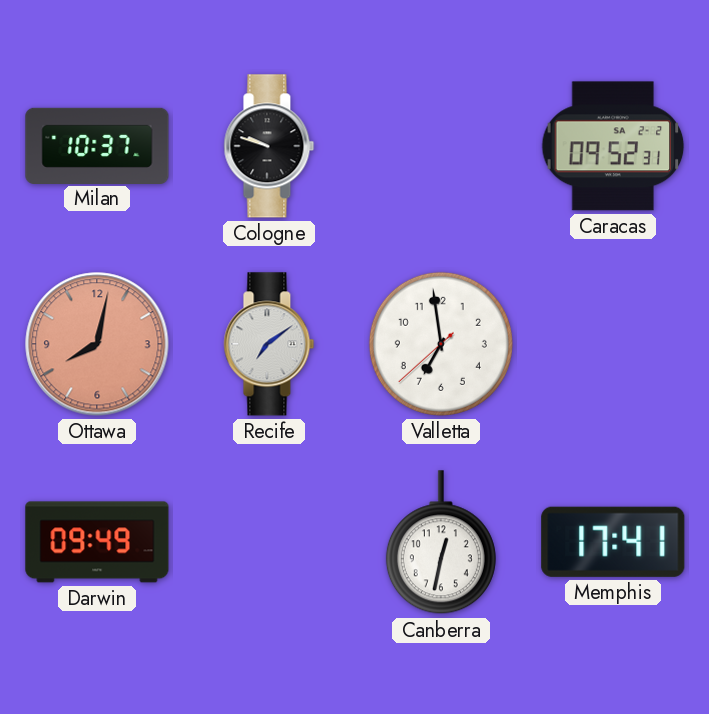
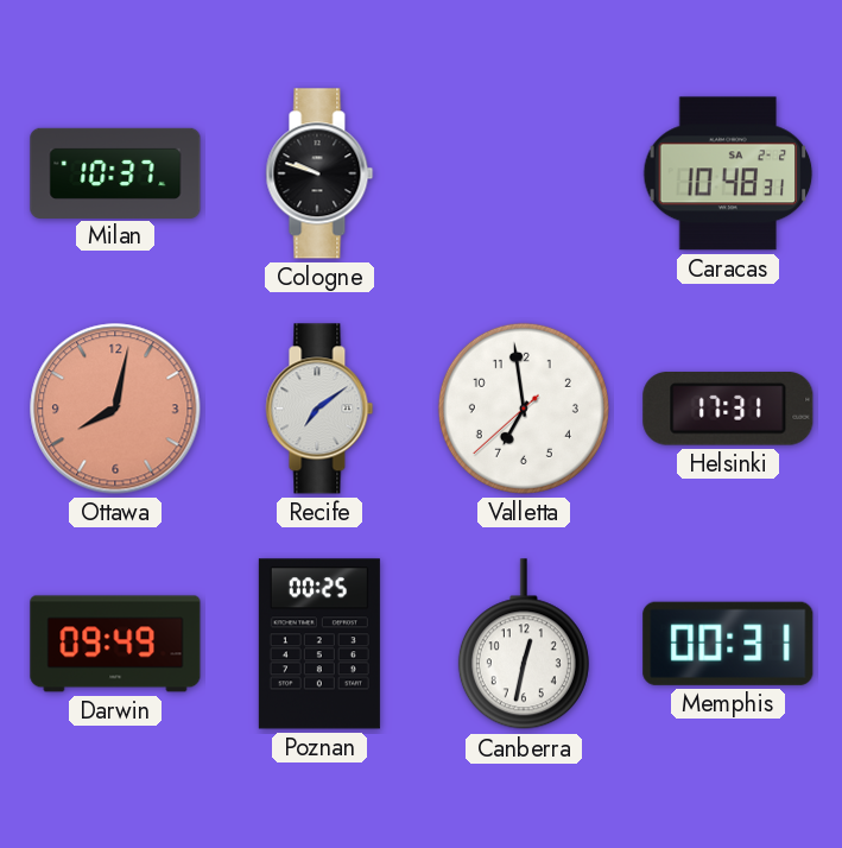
Caracas: 09:52 -> 10:48 (728, 173)
Helsinki: none -> 17:31 (728, 410)
Poznan: none -> 00:25 (319, 644)
Memphis: 17:41 -> 00:31 (728, 644)
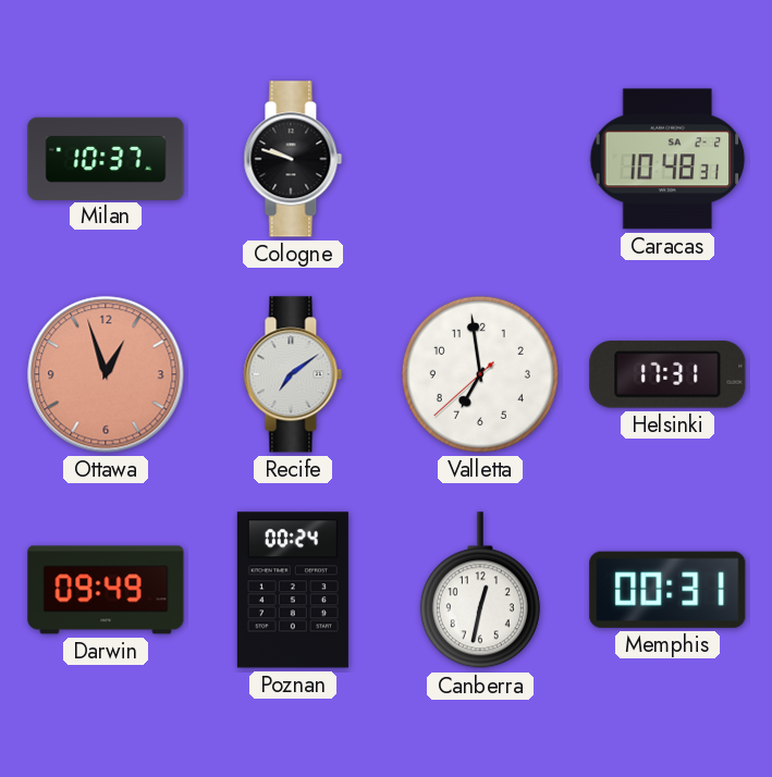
Ottawa: 8:02 -> 12:57 (106, 374)
Poznan: 00:25 -> 00:24 (293, 590)
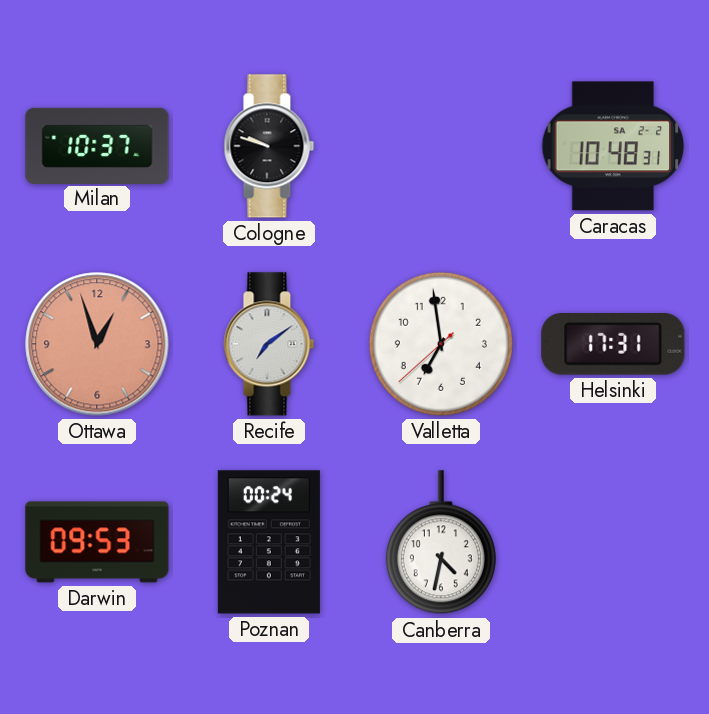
Darwin: 09:49 -> 09:53 (97, 542)
Canberra: 12:32 -> 4:32 (441, 543)
Memphis: 00:31 -> none (667, 590)
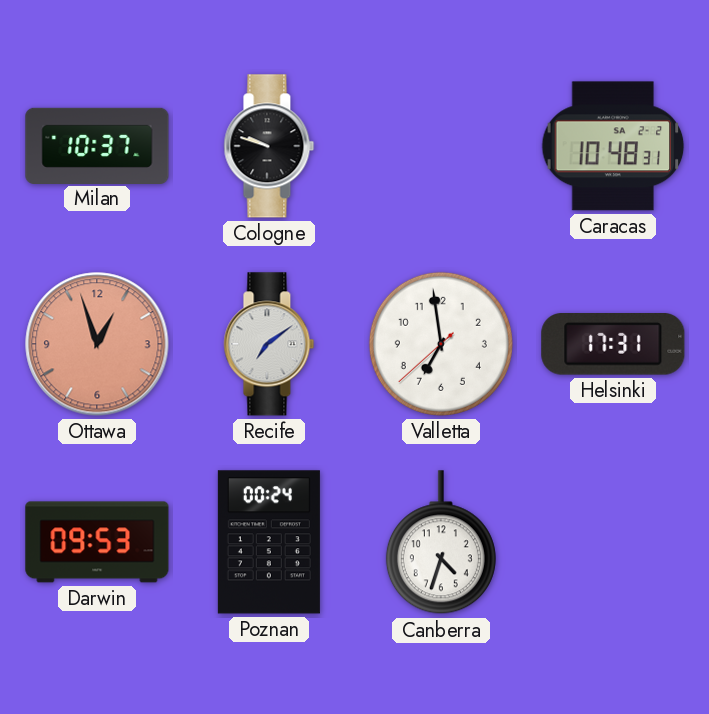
Canberra: 4:32 -> 4:33 (441, 543)
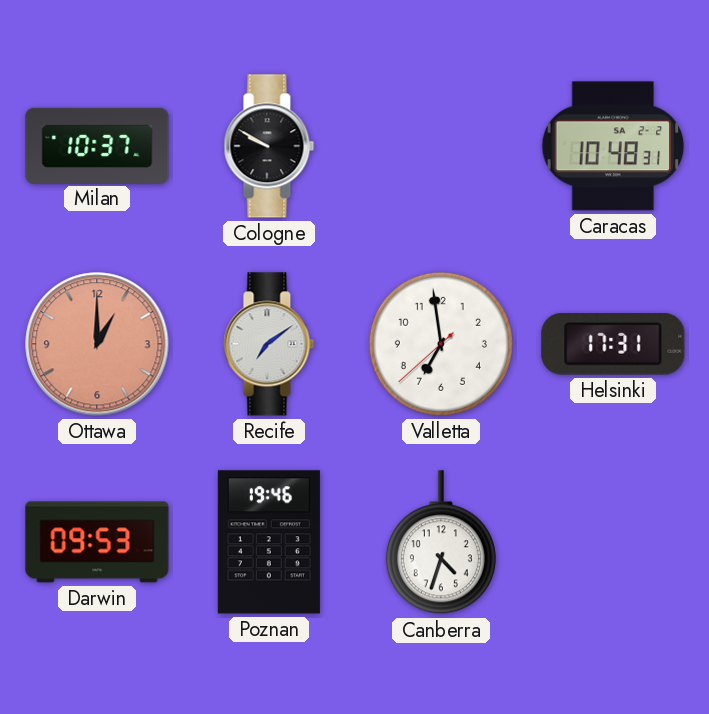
Cologne: 9:48 -> 9:50 (269, 146)
Ottawa: 12:57 -> 1:00 (97, 344)
Poznan: 00:24 -> 19:46 (269, 542)
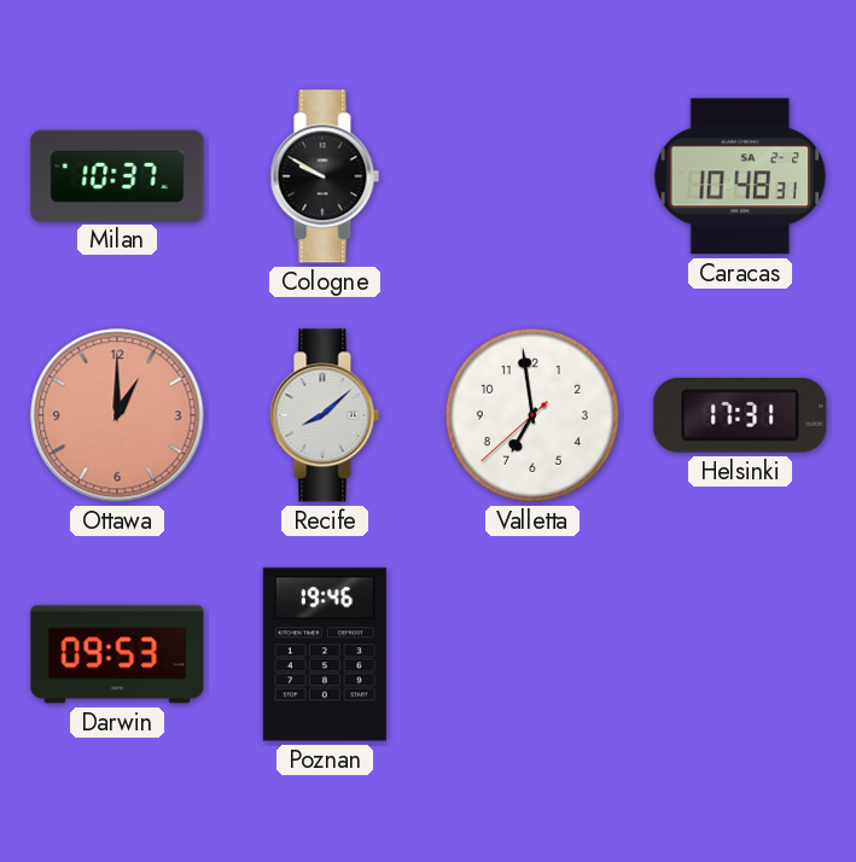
Recife: 7:09 -> 8:08 (325, 415)
Canberra: 4:33 -> none (441, 543)
